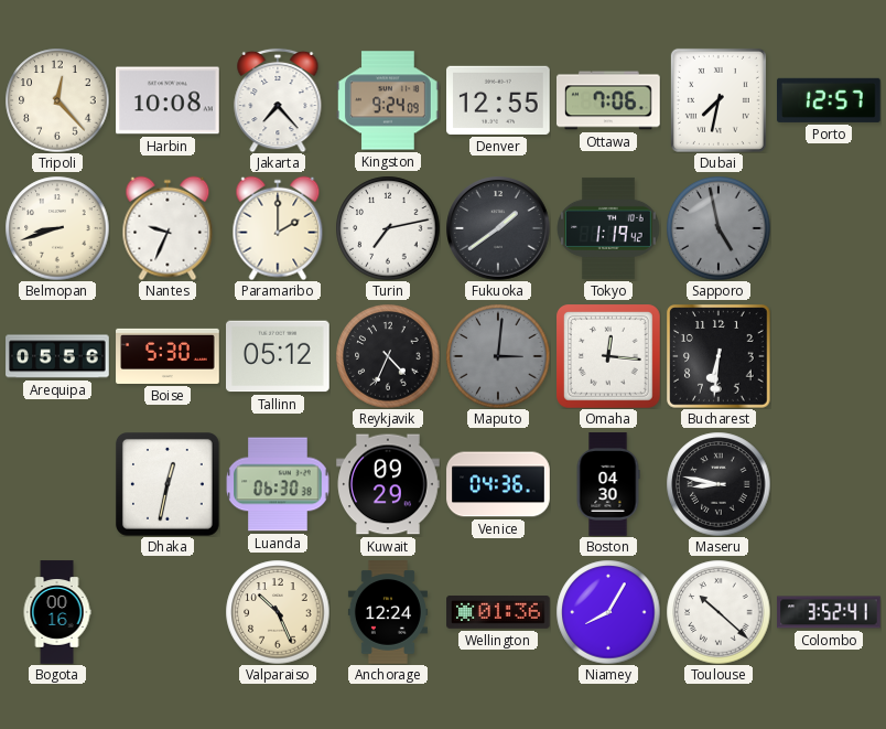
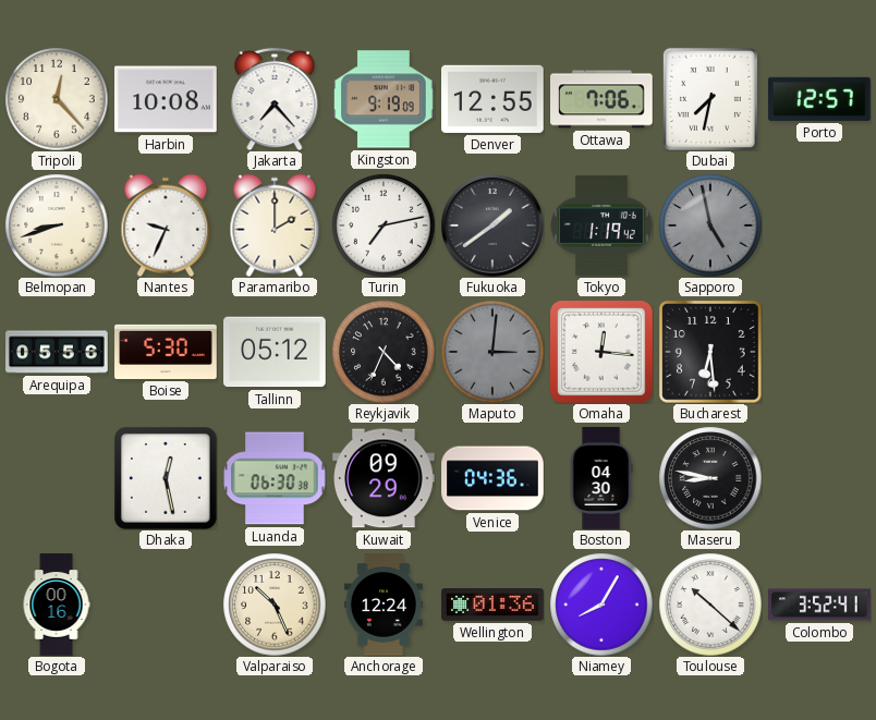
Kingston: 9:24 -> 9:19 (384, 99)
Bucharest: 6:31 -> 6:29 (710, 352)
Dhaka: 12:32 -> 12:28 (167, 479)
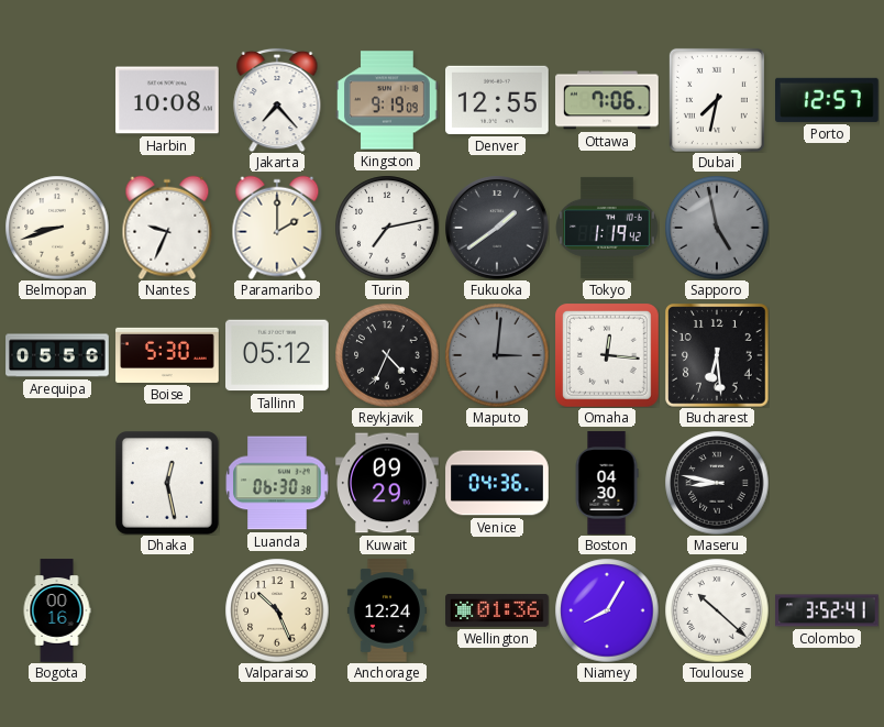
Tripoli: 12:23 -> none (57, 99)
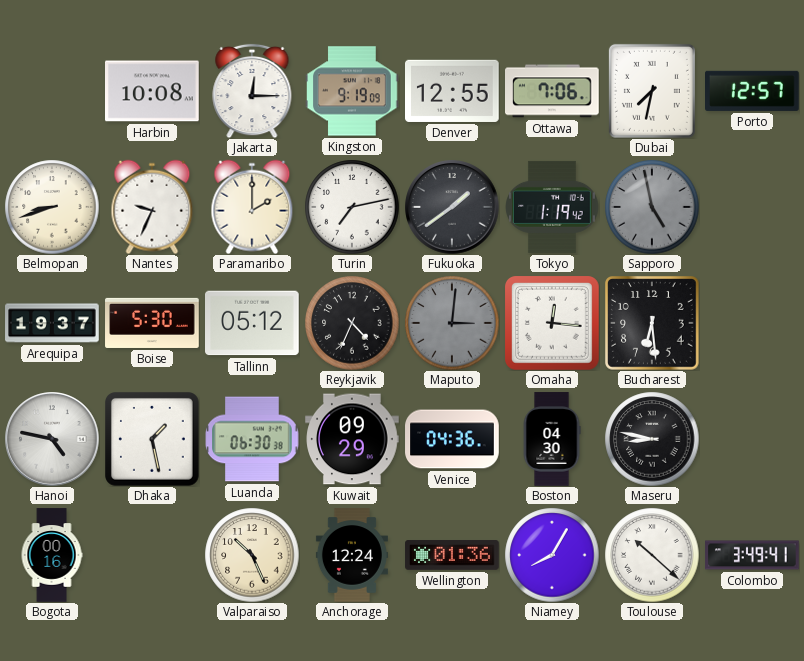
Jakarta: 7:23 -> 12:15 (252, 91)
Arequipa: 05:56 -> 19:37 (52, 323)
Hanoi: none -> 4:47 (52, 439)
Dhaka: 12:28 -> 1:28 (153, 440)
Colombo: 3:52 -> 3:49 (752, 555)
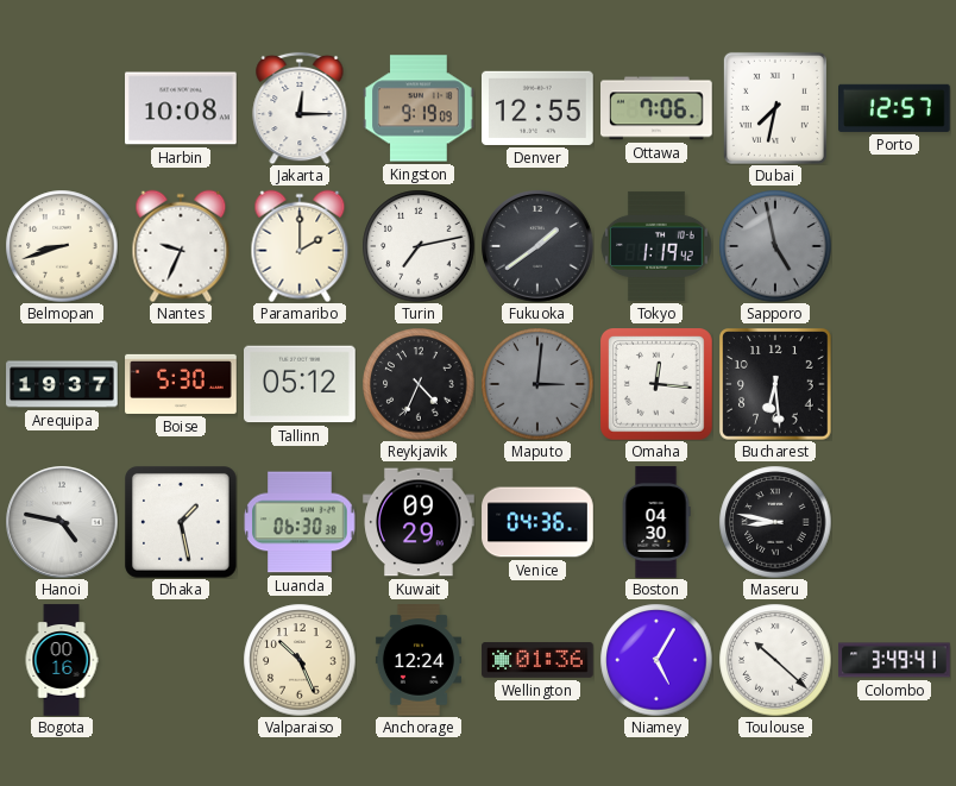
Niamey: 8:05 -> 5:05 (656, 660)
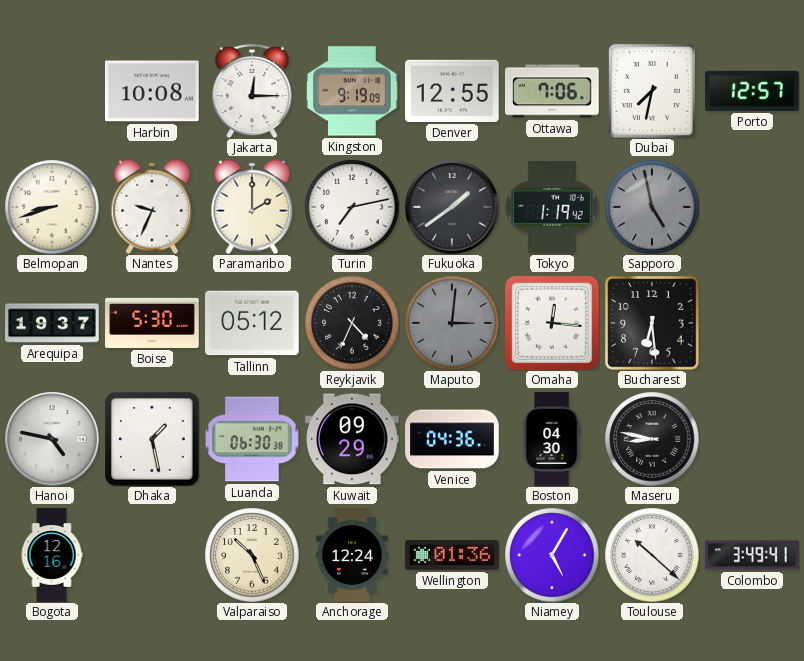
Bogota: 00:16 -> 12:16 (52, 555)
